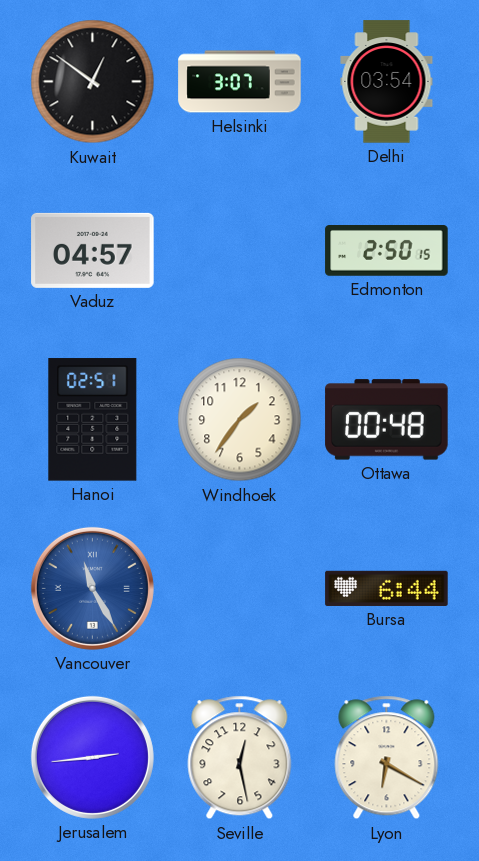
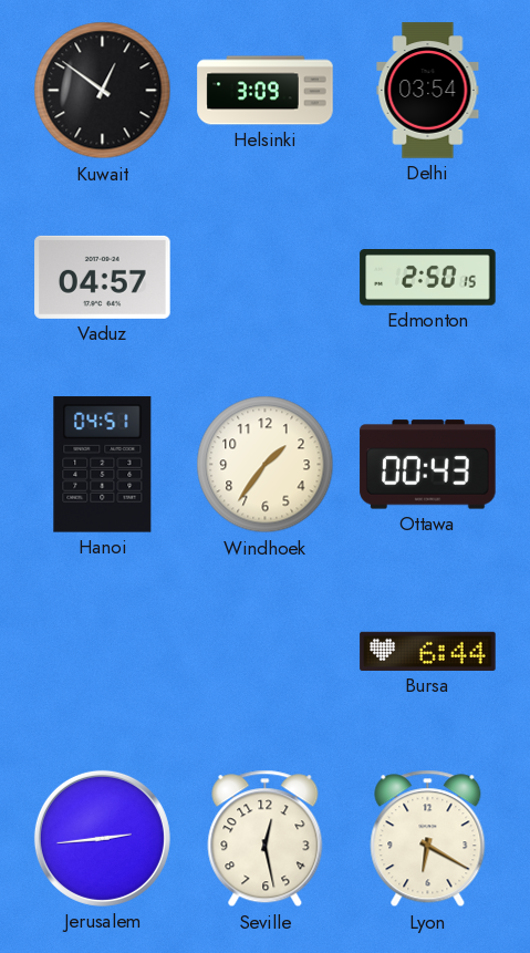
Helsinki: 3:07 -> 3:09 (266, 91)
Hanoi: 02:51 -> 04:51 (103, 465)
Ottawa: 00:48 -> 00:43 (428, 465)
Vancouver: 11:25 -> none (92, 588)
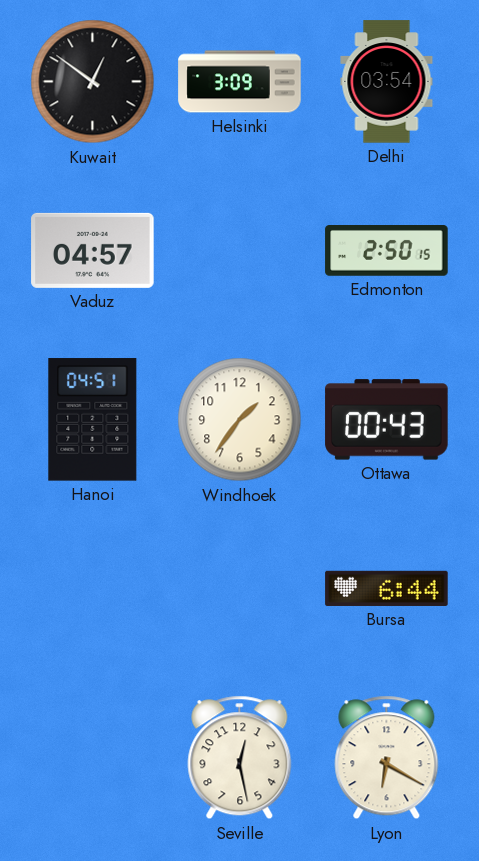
Jerusalem: 2:44 -> none (102, 838)
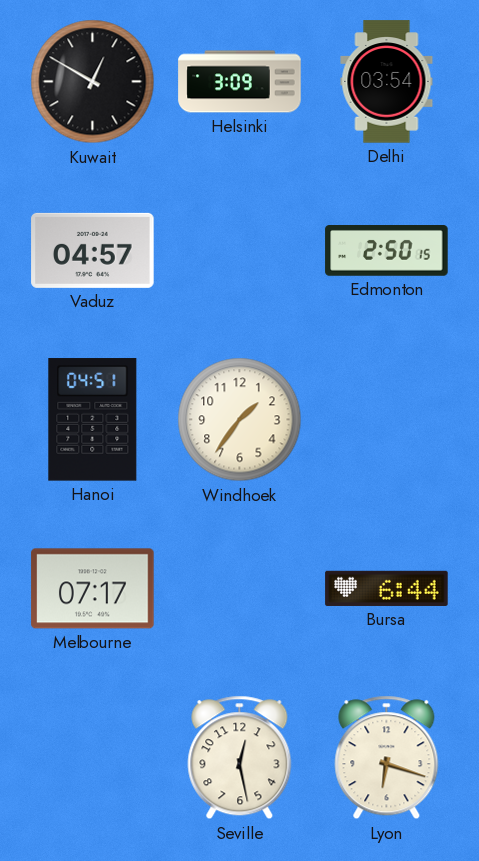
Kuwait: 12:51 -> 12:50 (93, 82)
Ottawa: 00:43 -> none (387, 420)
Melbourne: none -> 07:17 (93, 589)
Lyon: 6:20 -> 6:18 (387, 758)
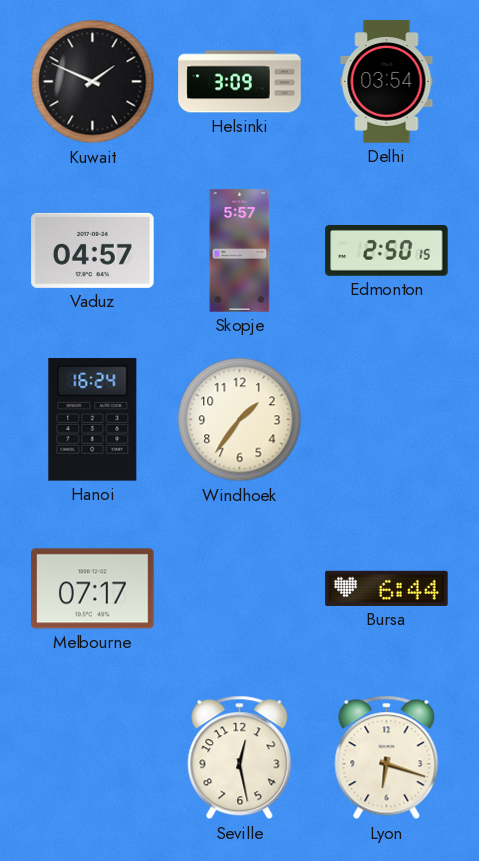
Kuwait: 12:50 -> 1:49 (93, 82)
Skopje: none -> 5:57 (240, 251)
Hanoi: 04:51 -> 16:24 (93, 420)
